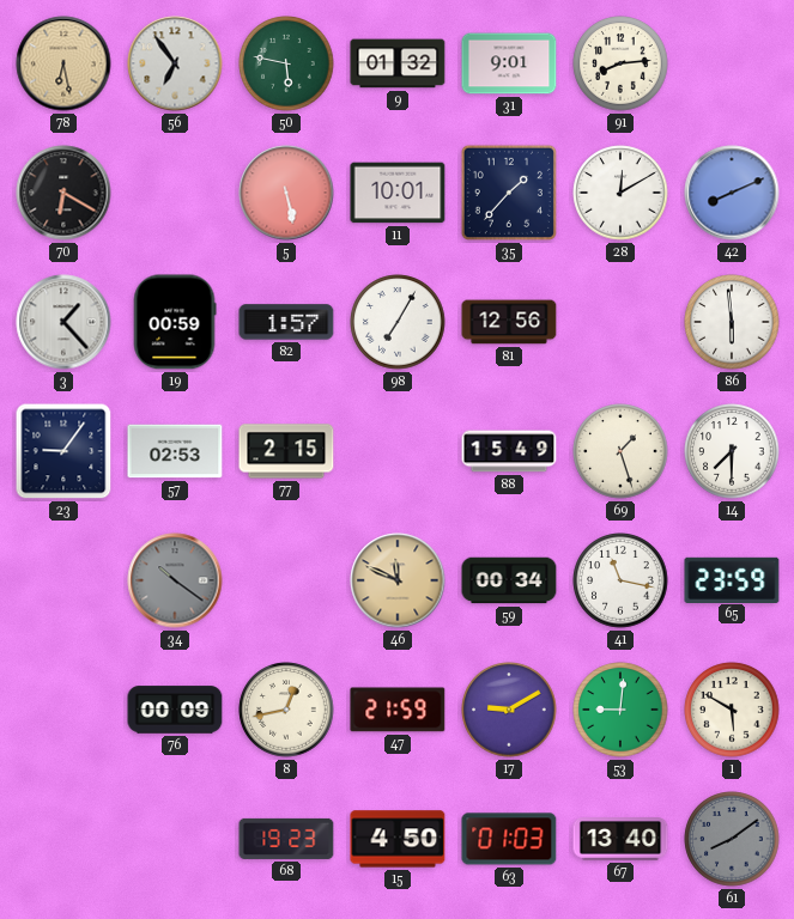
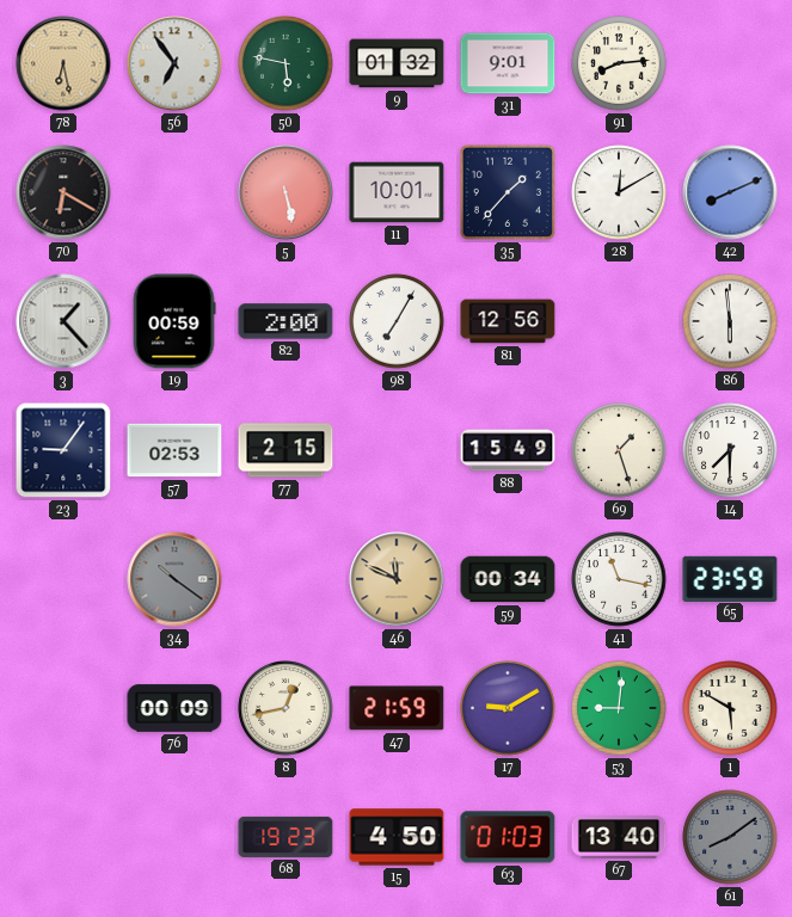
82: 1:57 -> 2:00 (286, 321)
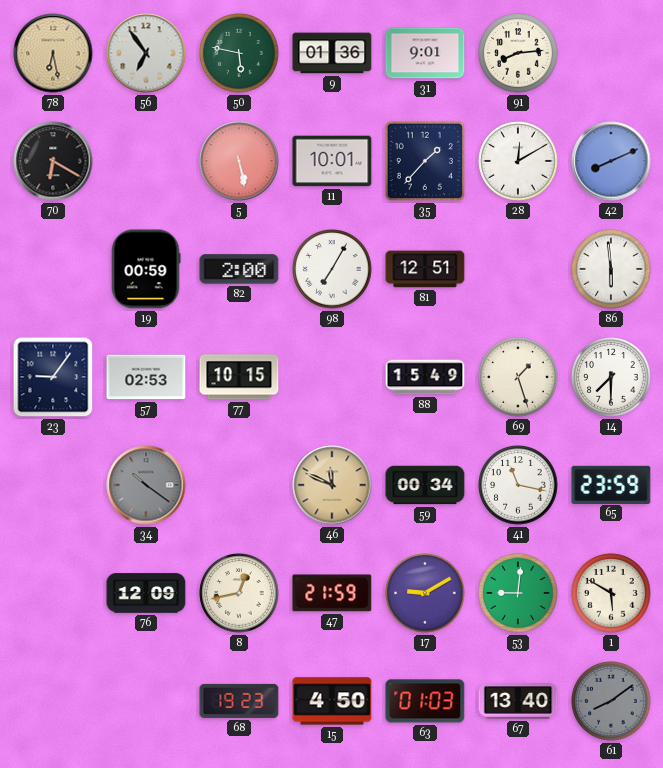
9: 01:32 -> 01:36 (332, 53)
3: 1:23 -> none (63, 321)
81: 12:56 -> 12:51 (425, 269)
77: 2:15 -> 10:15 (239, 377)
76: 00:09 -> 12:09 (146, 593)
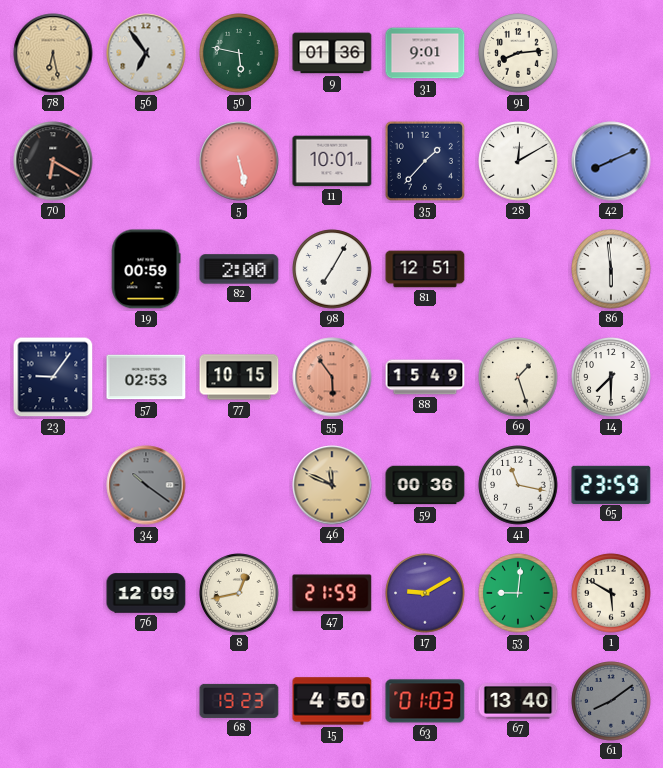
55: none -> 5:54 (332, 377)
59: 00:34 -> 00:36 (425, 485)
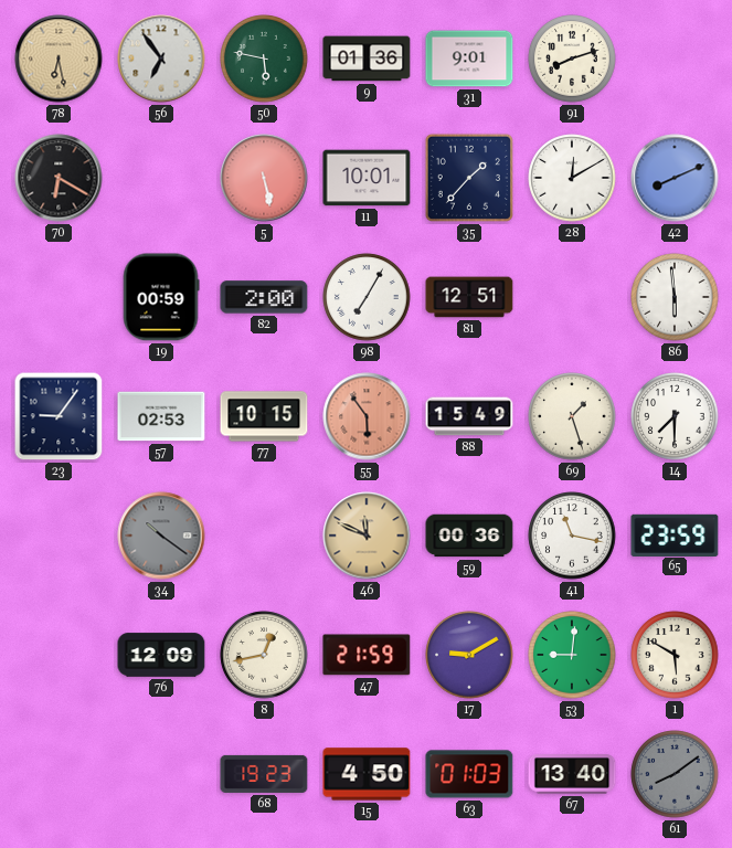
91: 8:14 -> 8:12 (572, 59)
